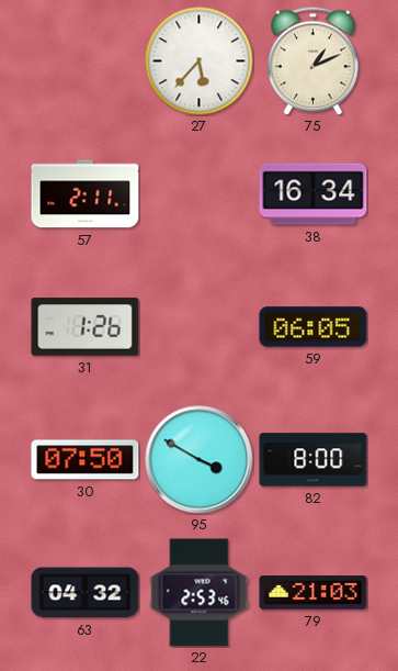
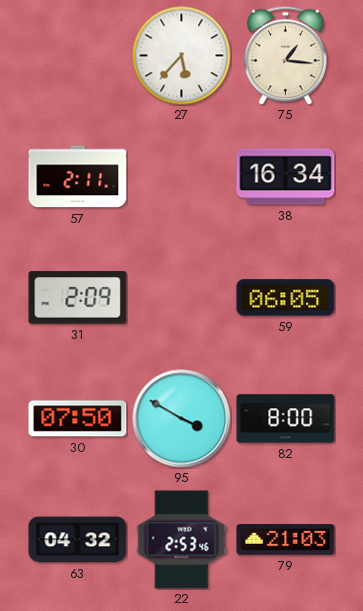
75: 1:11 -> 1:16 (286, 55)
31: 1:26 -> 2:09 (78, 298)
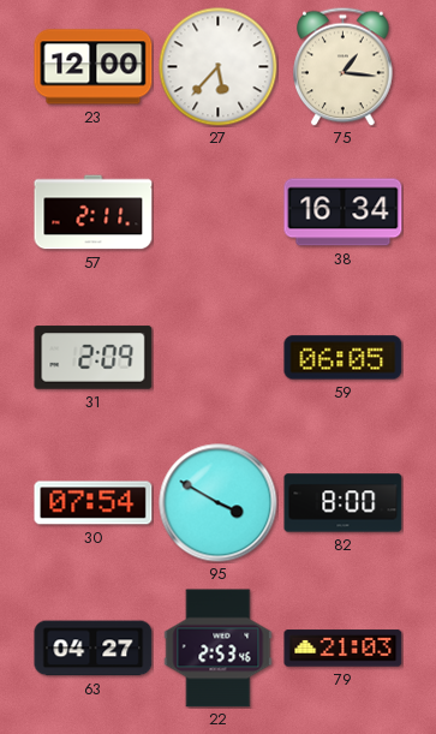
23: none -> 12:00 (94, 67)
30: 07:50 -> 07:54 (94, 503)
63: 04:32 -> 04:27 (94, 649)
